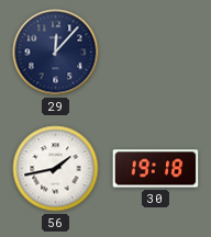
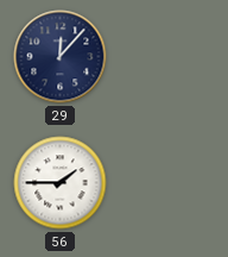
56: 1:43 -> 1:45 (61, 183)
30: 19:18 -> none (156, 169)
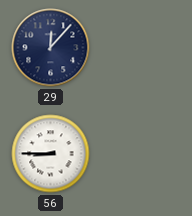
56: 1:45 -> 8:45 (51, 154)
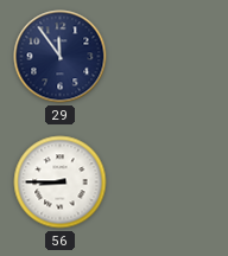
29: 12:07 -> 11:54 (61, 57)
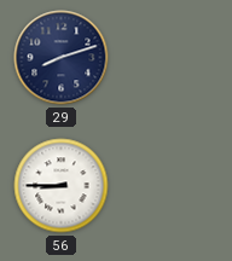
29: 11:54 -> 8:12 (62, 58)
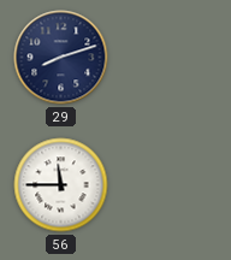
56: 8:45 -> 11:45 (61, 185)
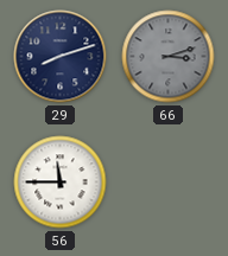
66: none -> 3:12 (169, 57)
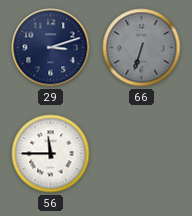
29: 8:12 -> 3:12 (51, 48)
66: 3:12 -> 6:33 (142, 48)
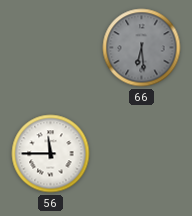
29: 3:12 -> none (51, 48)
66: 6:33 -> 6:29 (142, 48)
